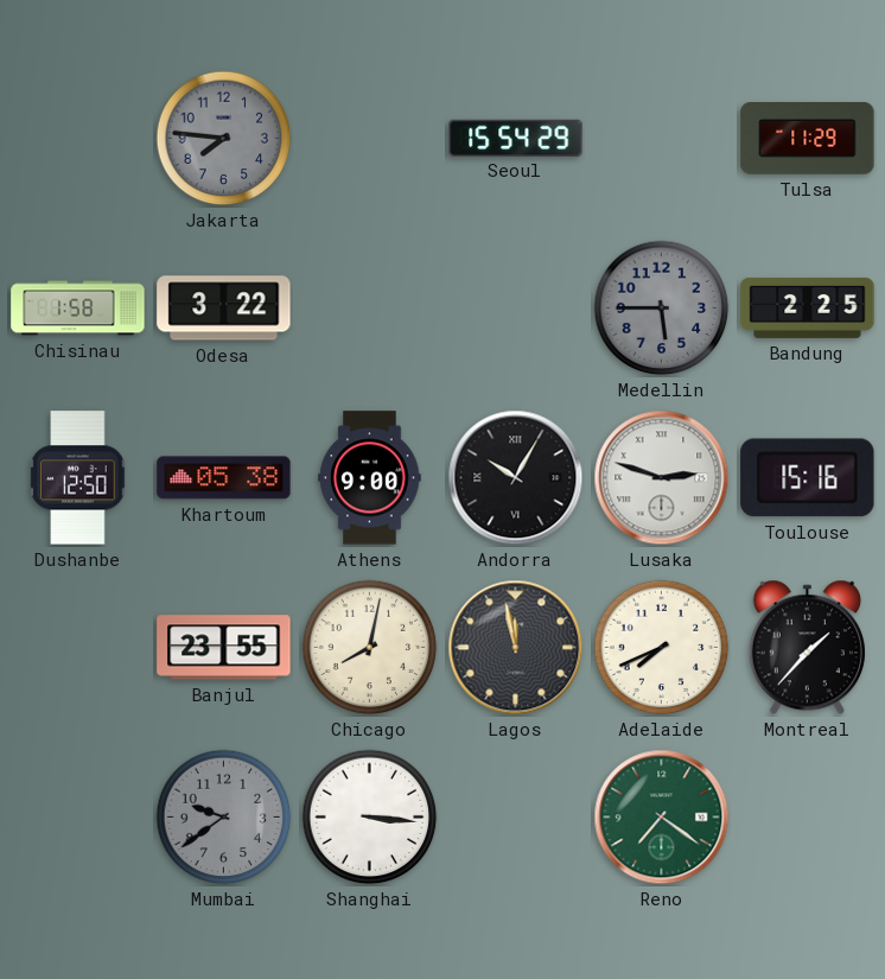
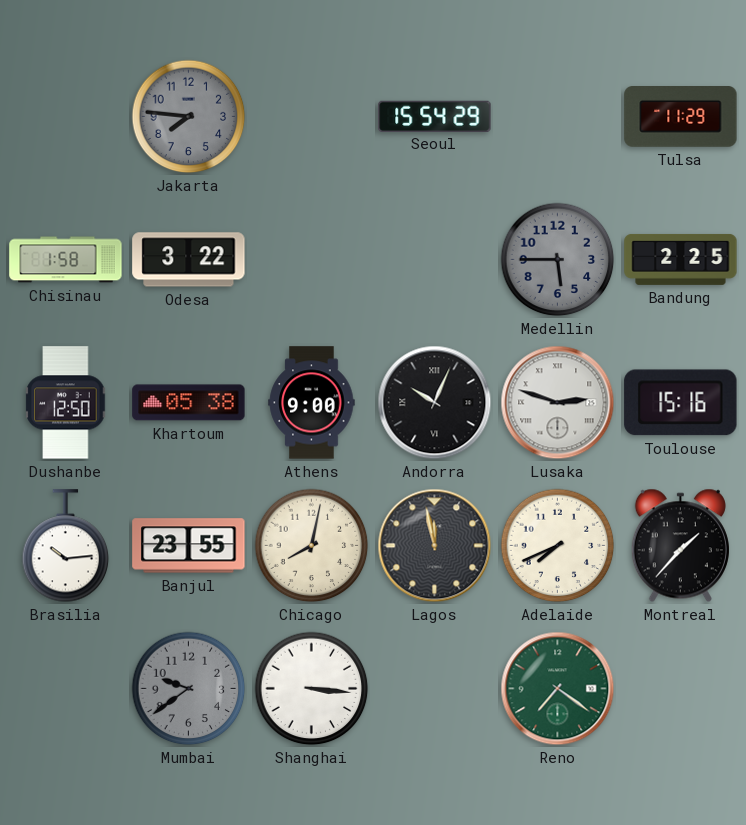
Andorra: 10:05 -> 10:04 (435, 403)
Brasilia: none -> 10:14 (66, 546)
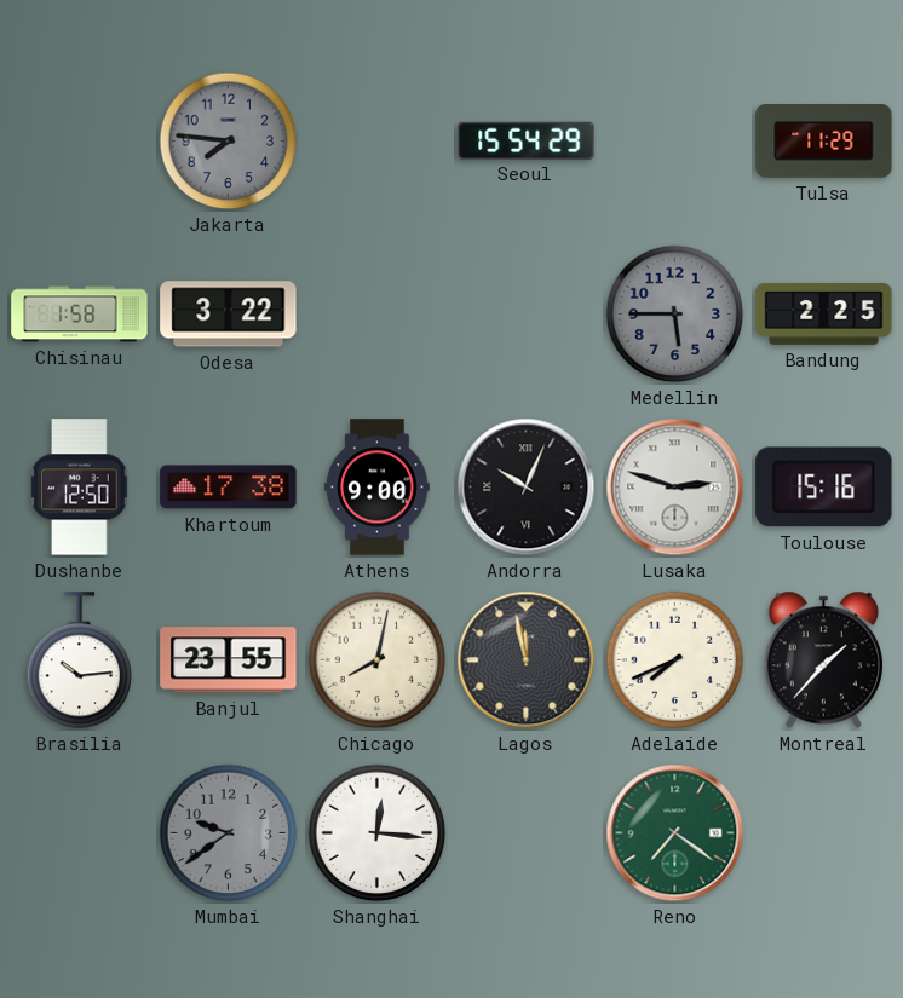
Khartoum: 05:38 -> 17:38 (229, 488)
Shanghai: 3:16 -> 12:16 (378, 833)
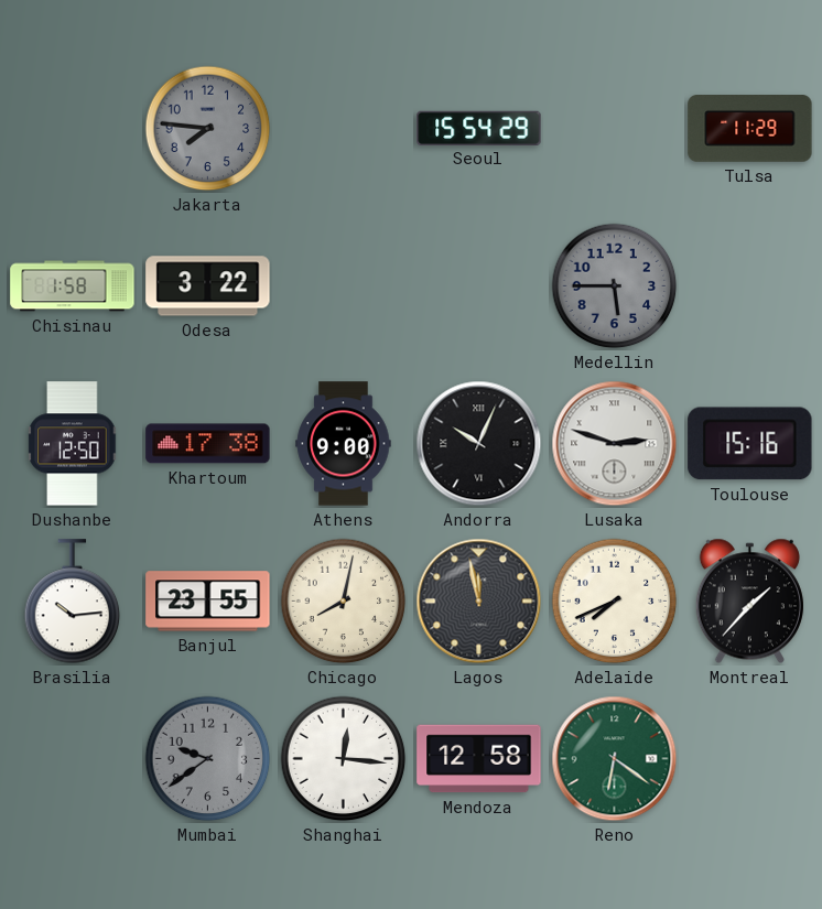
Bandung: 2:25 -> none (824, 313)
Mendoza: none -> 12:58 (479, 759)
Reno: 7:21 -> 6:21 (615, 759)
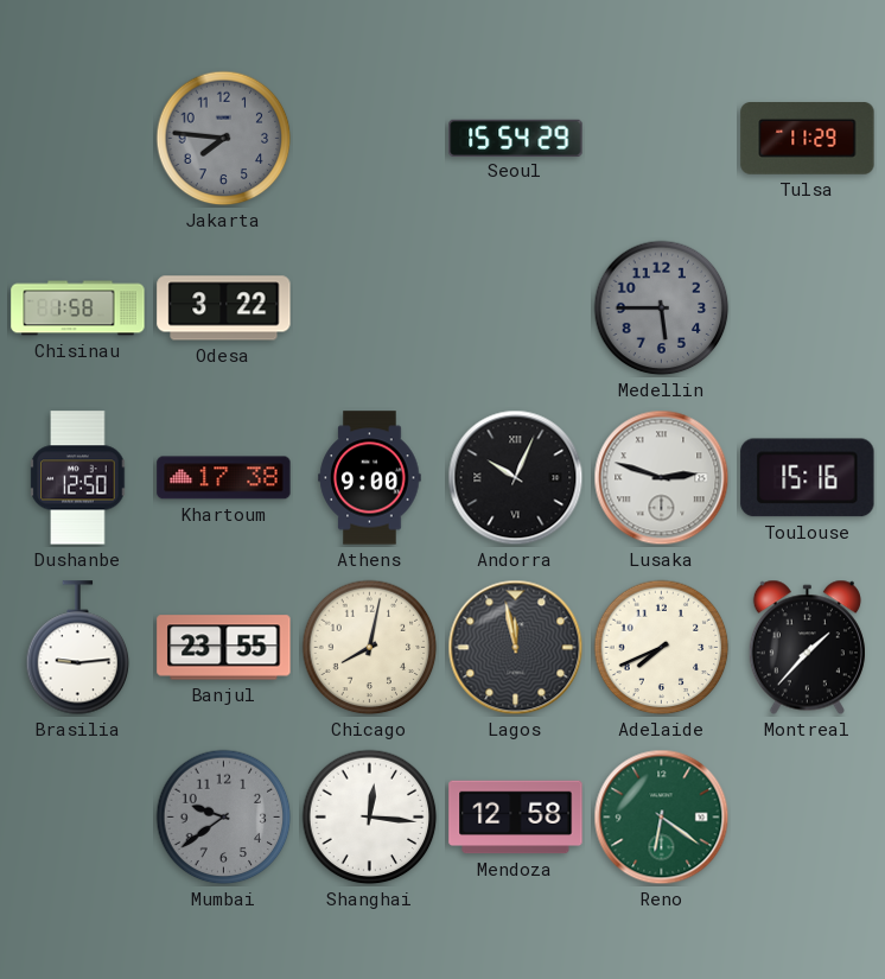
Brasilia: 10:14 -> 9:14 (78, 648)
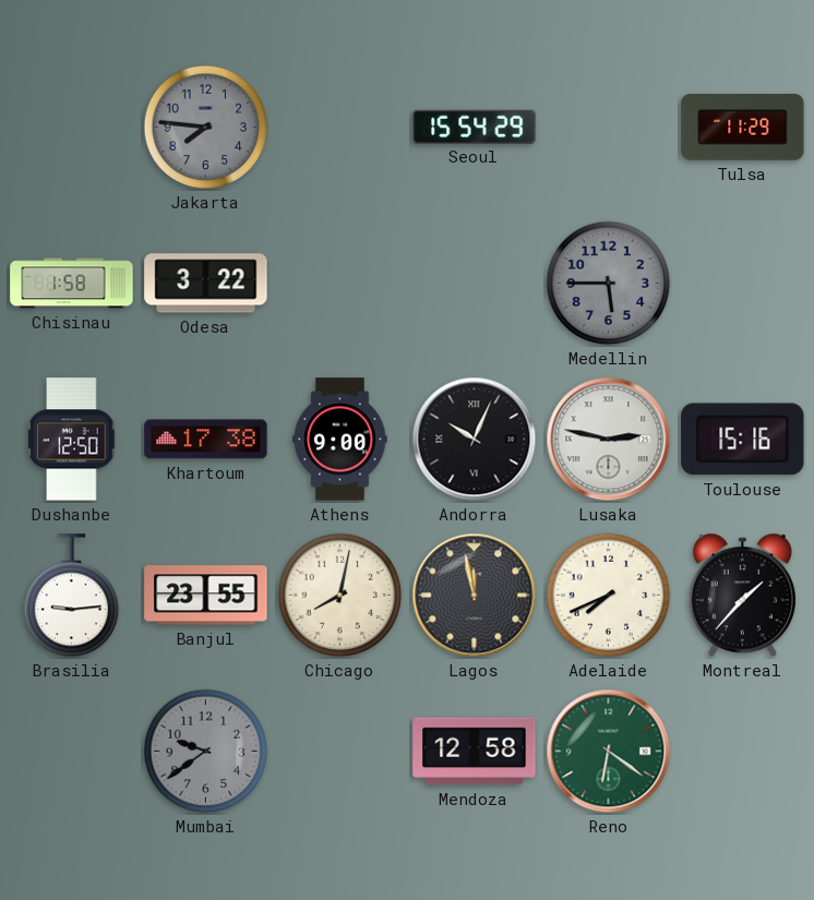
Lusaka: 2:48 -> 2:47 (609, 440)
Shanghai: 12:16 -> none (370, 818)
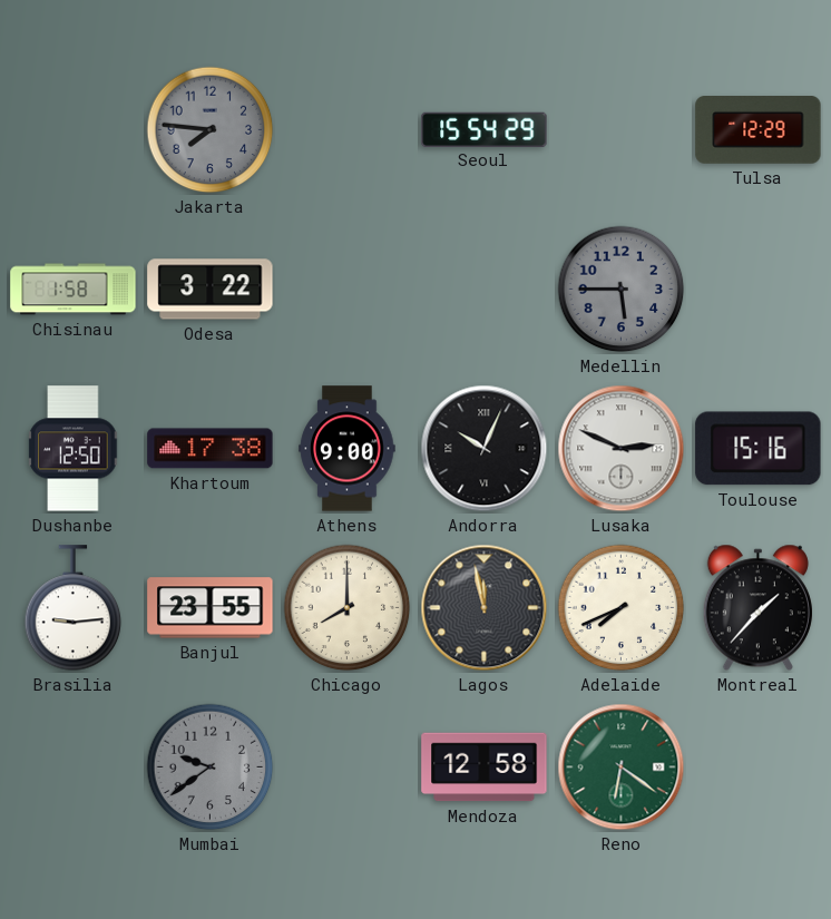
Tulsa: 11:29 -> 12:29 (759, 130)
Lusaka: 2:47 -> 2:49 (622, 449)
Chicago: 8:02 -> 8:00 (348, 608)
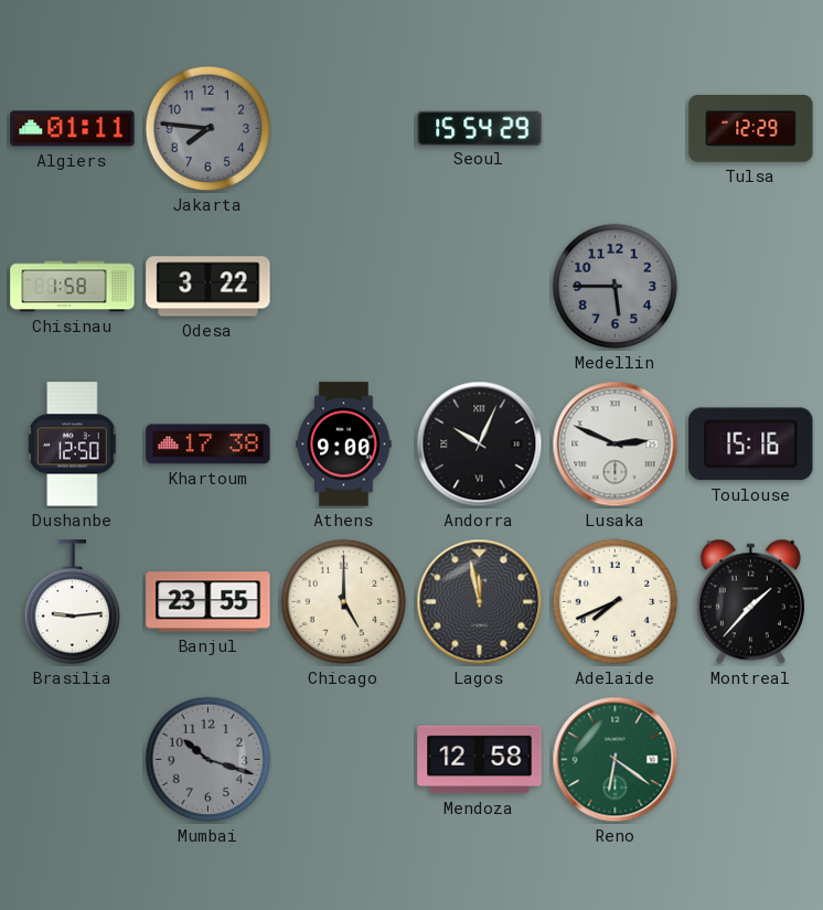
Algiers: none -> 01:11 (73, 129)
Chicago: 8:00 -> 5:00 (344, 602)
Mumbai: 9:39 -> 10:18 (209, 760)
